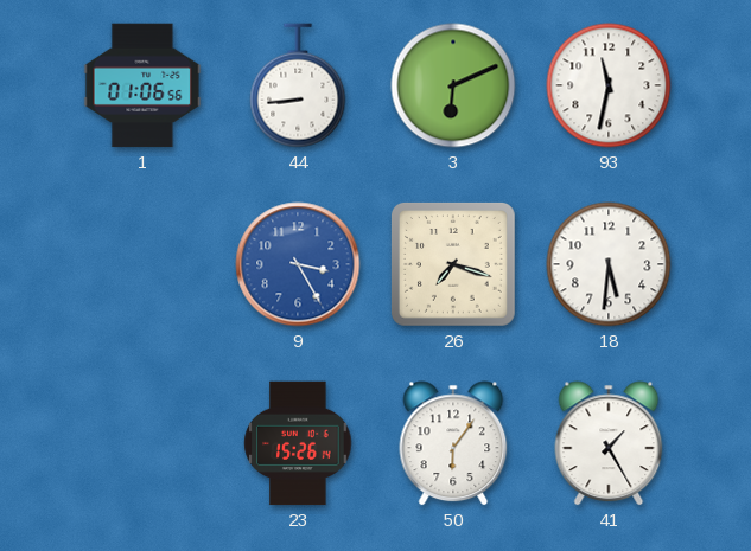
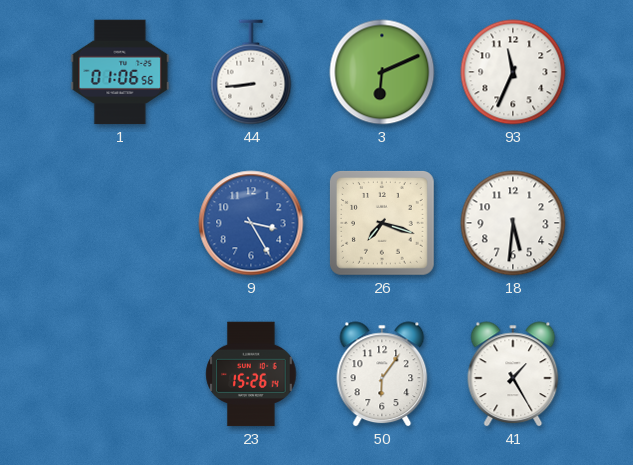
93: 11:32 -> 11:34 (513, 72)
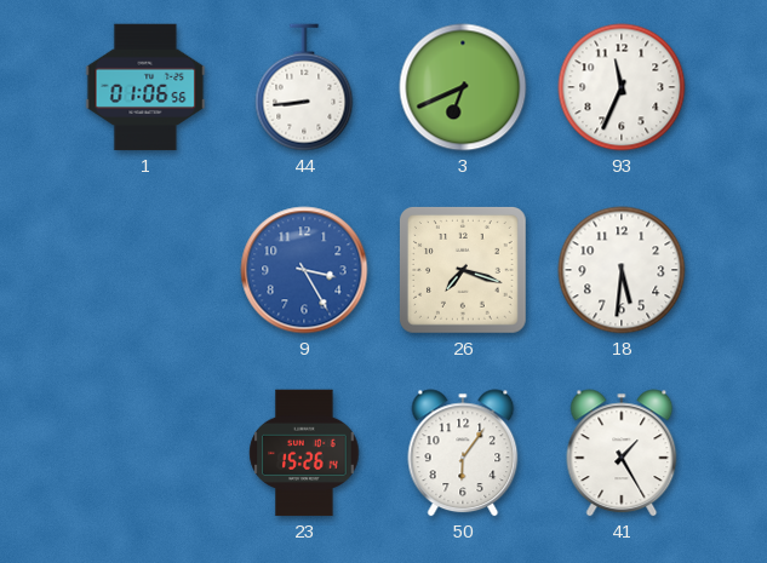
3: 6:11 -> 6:41 (463, 87)
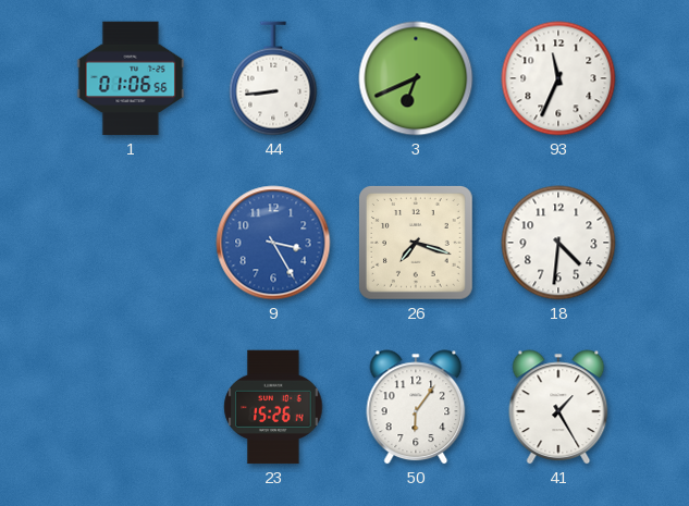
18: 5:31 -> 4:31 (558, 243)
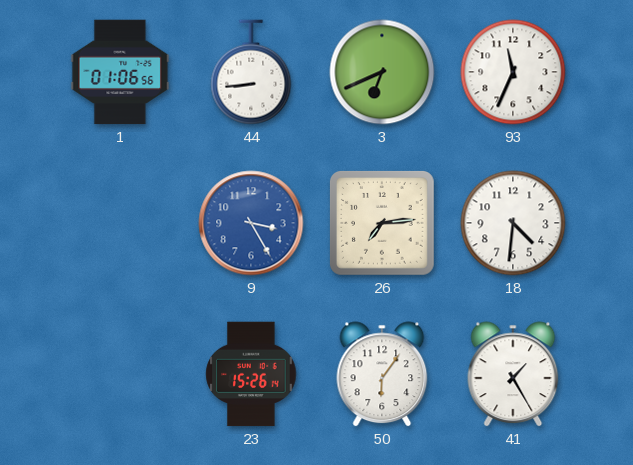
26: 7:18 -> 7:14 (382, 223)
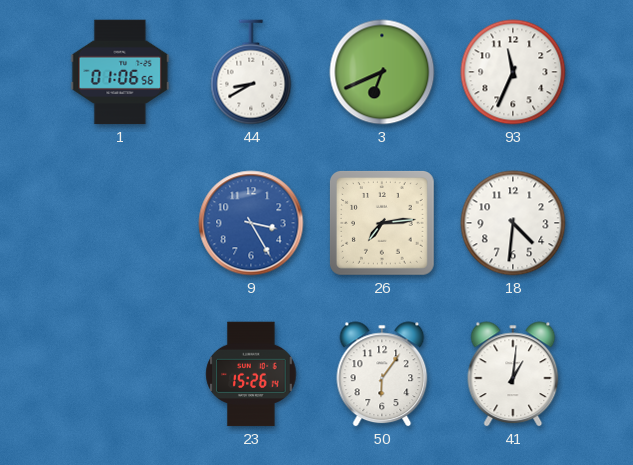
44: 8:44 -> 8:40 (251, 72)
41: 1:25 -> 1:01 (513, 374)
